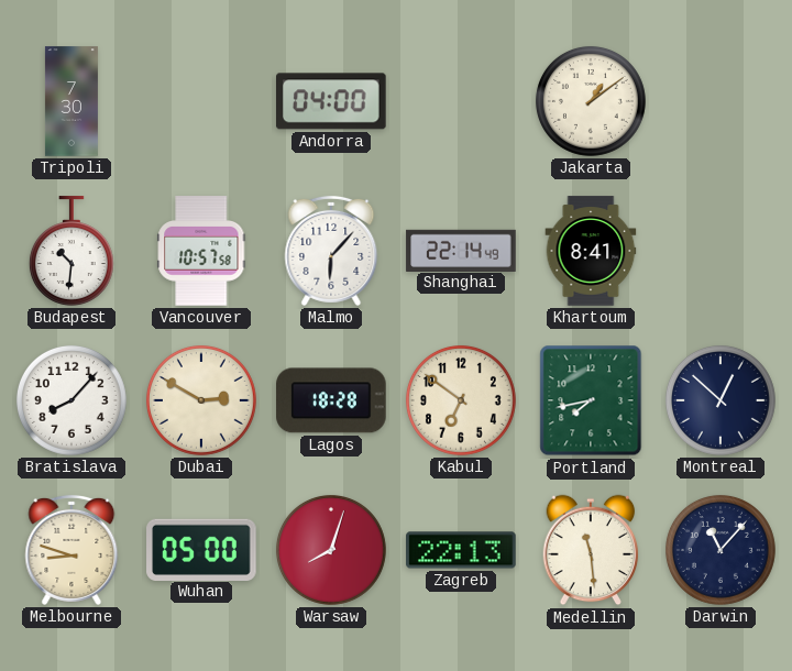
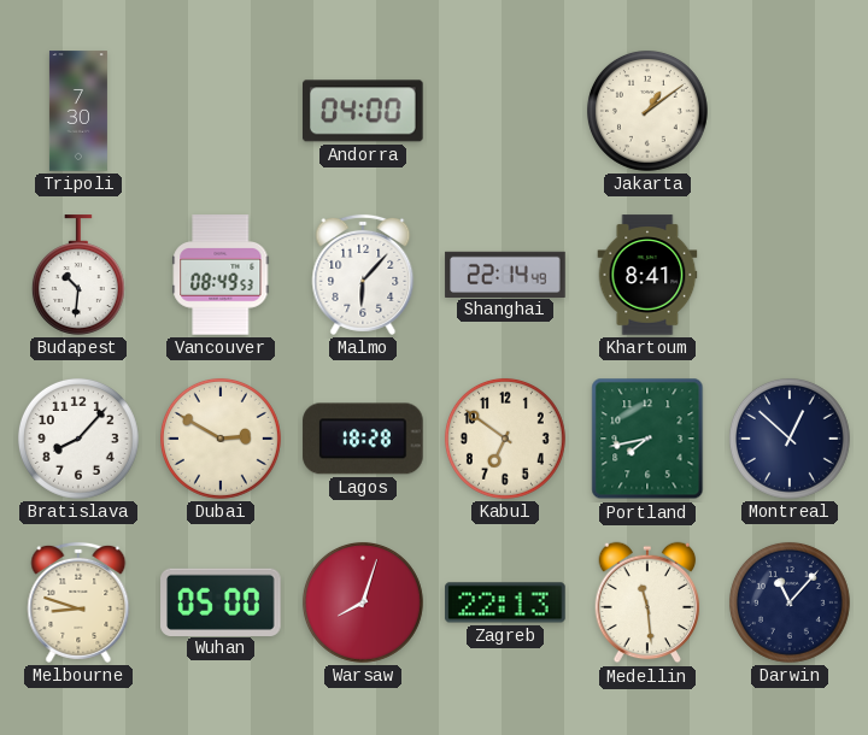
Vancouver: 10:57 -> 08:49 (221, 275)
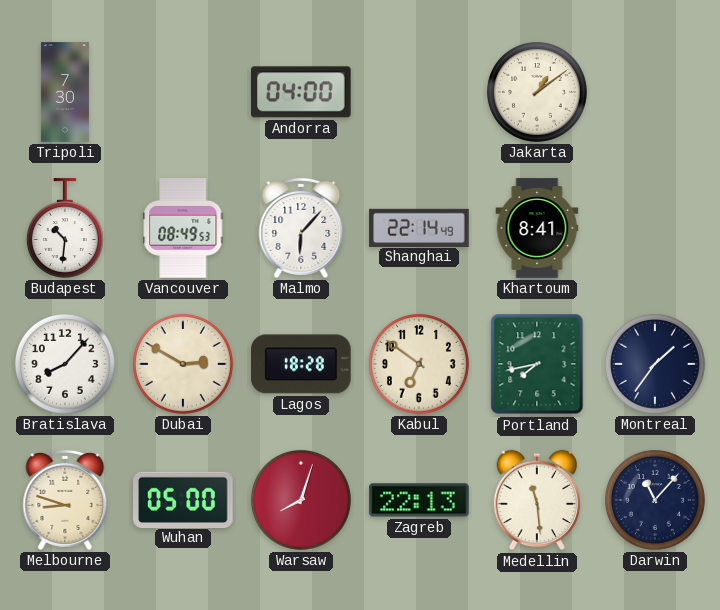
Montreal: 12:52 -> 1:36 (655, 364)
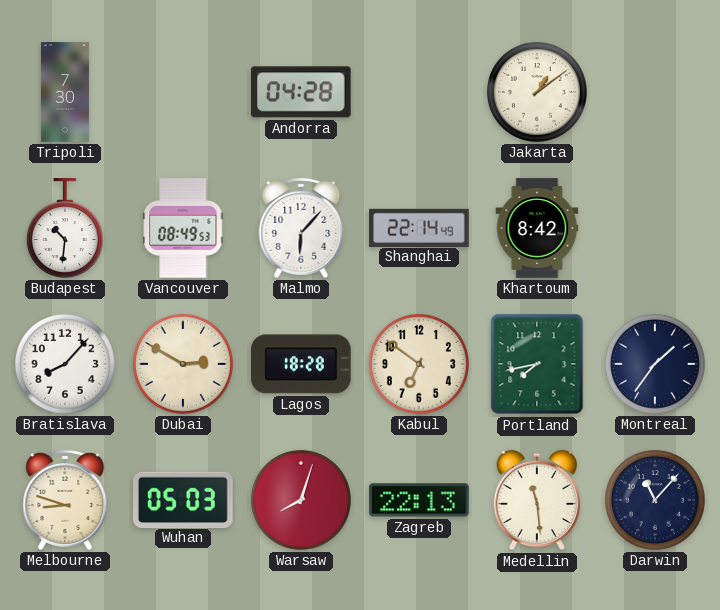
Andorra: 04:00 -> 04:28 (302, 92)
Khartoum: 8:41 -> 8:42 (537, 228)
Wuhan: 05:00 -> 05:03 (183, 499)
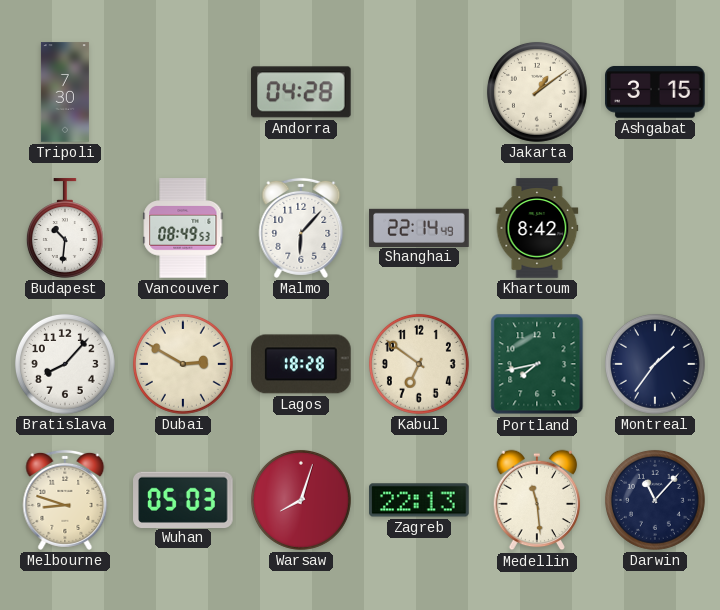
Ashgabat: none -> 3:15 (655, 92)
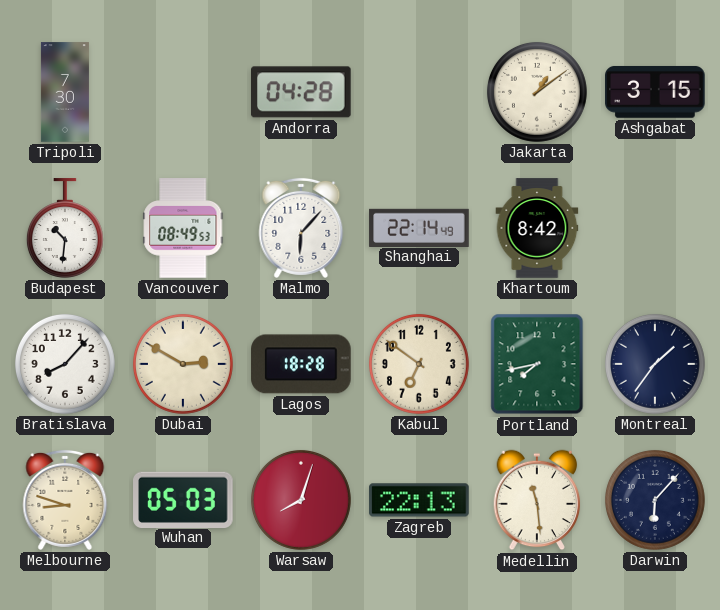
Darwin: 11:07 -> 6:07 (655, 500)
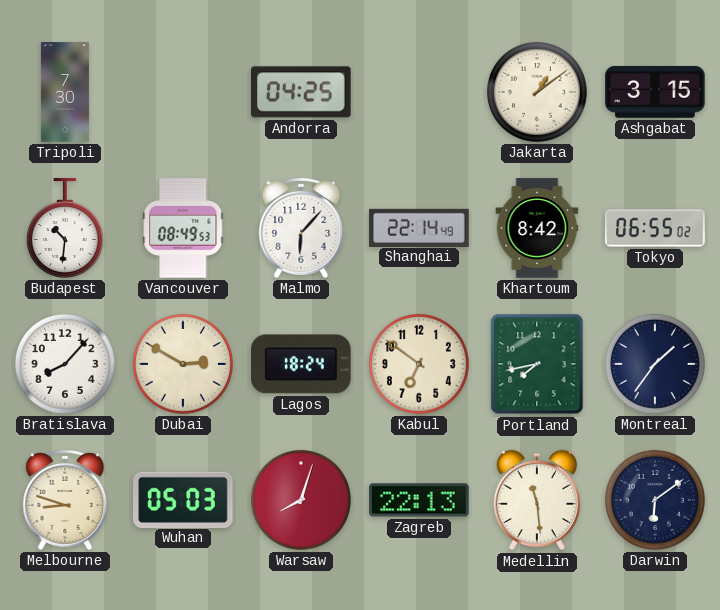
Andorra: 04:28 -> 04:25 (302, 92)
Tokyo: none -> 06:55 (655, 228)
Lagos: 18:28 -> 18:24 (301, 364)
Darwin: 6:07 -> 6:09 (655, 500)
